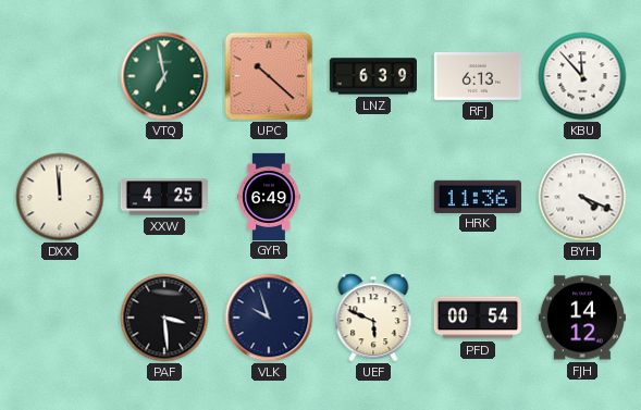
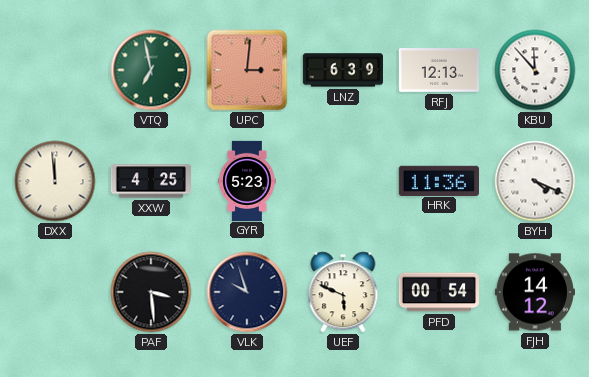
UPC: 10:22 -> 3:01 (247, 70)
RFJ: 6:13 -> 12:13 (439, 71)
GYR: 6:49 -> 5:23 (247, 180)
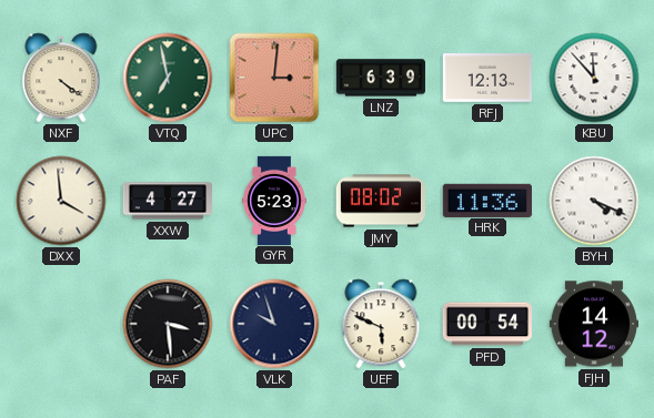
NXF: none -> 4:21 (61, 78)
DXX: 11:59 -> 3:59 (61, 201)
XXW: 4:25 -> 4:27 (167, 201)
JMY: none -> 08:02 (381, 201)
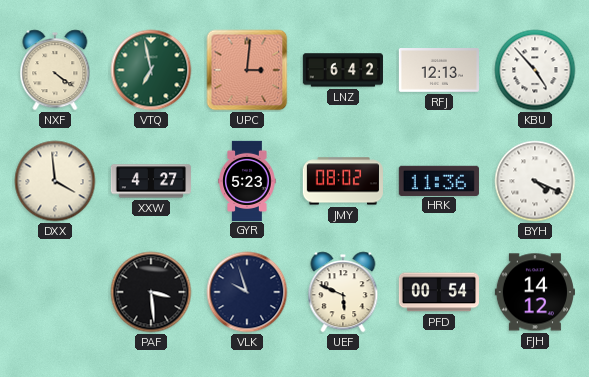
LNZ: 6:39 -> 6:42 (343, 70)
KBU: 11:53 -> 4:53 (535, 70)
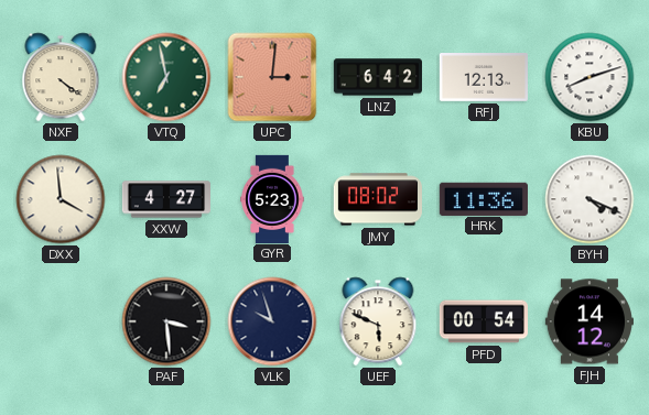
KBU: 4:53 -> 8:12 (589, 77)
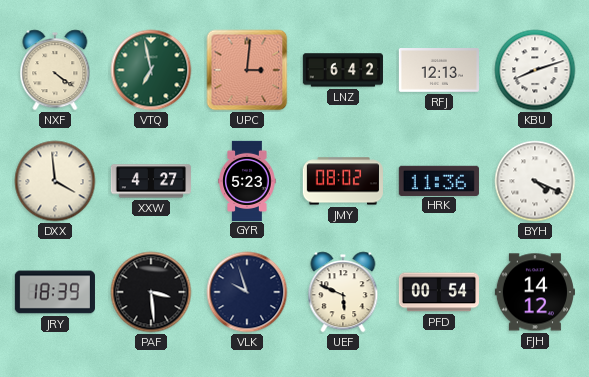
JRY: none -> 18:39 (55, 292)
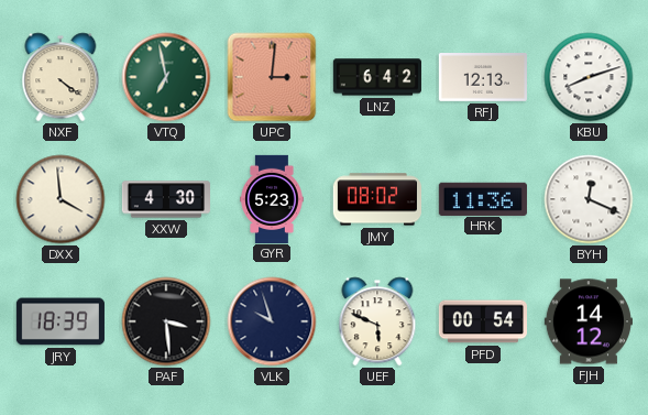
XXW: 4:27 -> 4:30 (165, 199)
BYH: 4:19 -> 12:19 (589, 199)
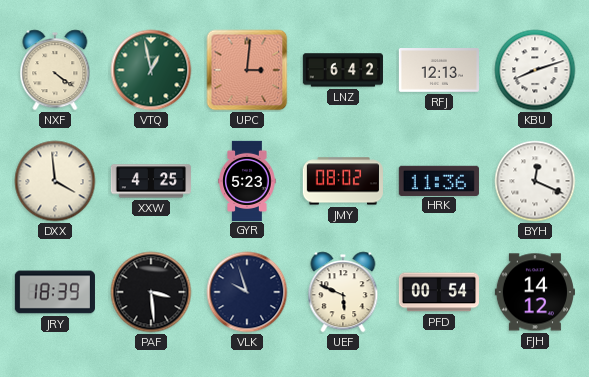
VTQ: 6:58 -> 12:58 (151, 70)
XXW: 4:30 -> 4:25 (150, 181)
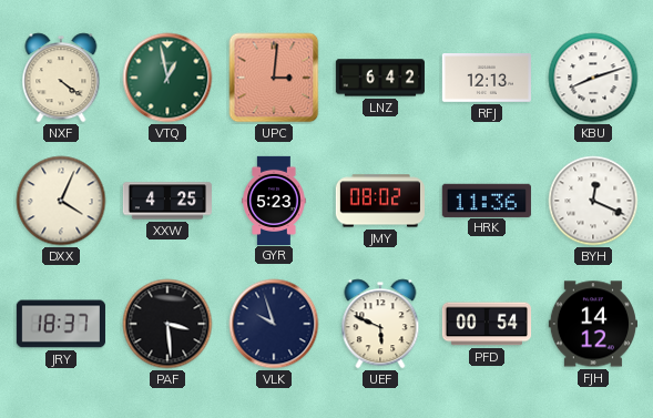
DXX: 3:59 -> 4:04 (61, 201)
JRY: 18:39 -> 18:37 (61, 324)
